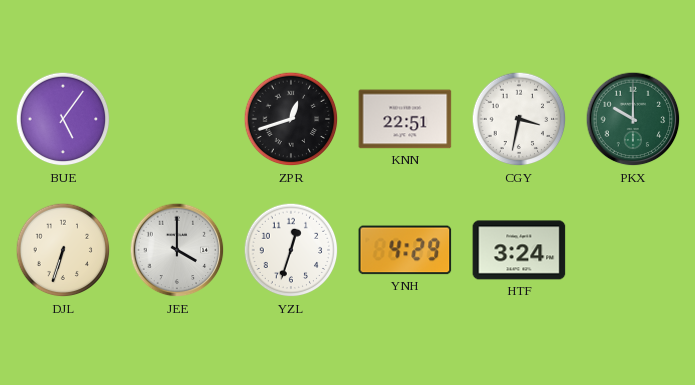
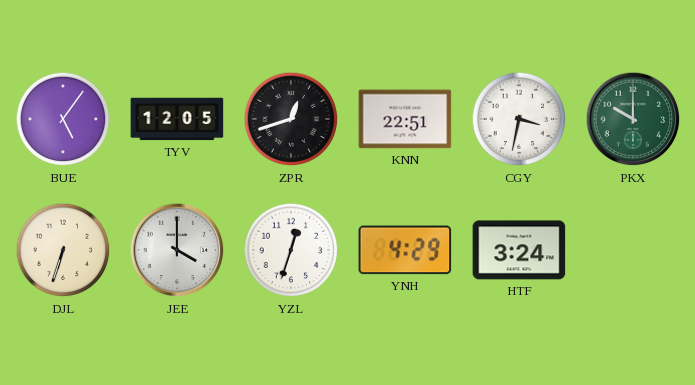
TYV: none -> 12:05 (177, 119)
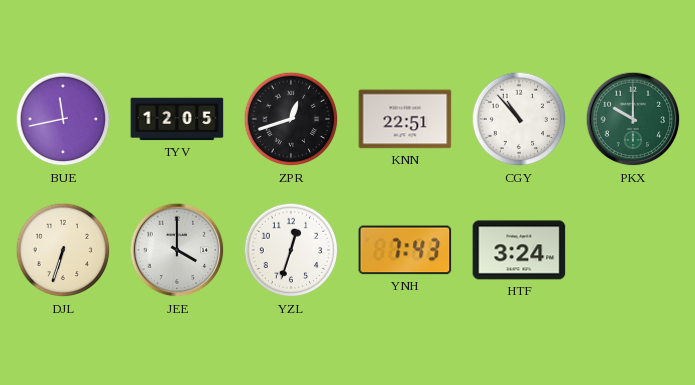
BUE: 5:06 -> 11:43 (63, 119)
CGY: 3:32 -> 10:53 (519, 119)
YNH: 4:29 -> 7:43 (405, 250)
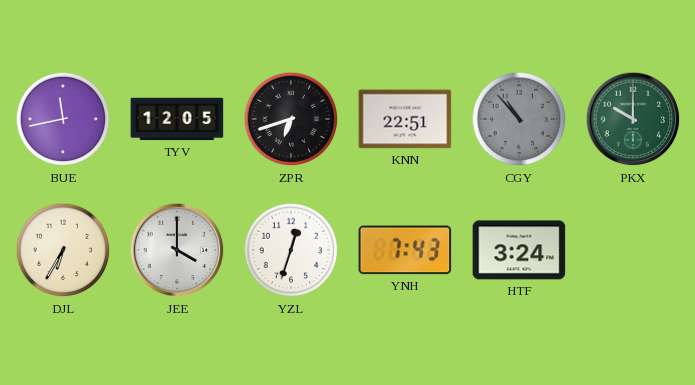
ZPR: 12:42 -> 6:42 (291, 119)
CGY dial: white -> grey (519, 119)
DJL: 6:33 -> 6:35 (63, 250)
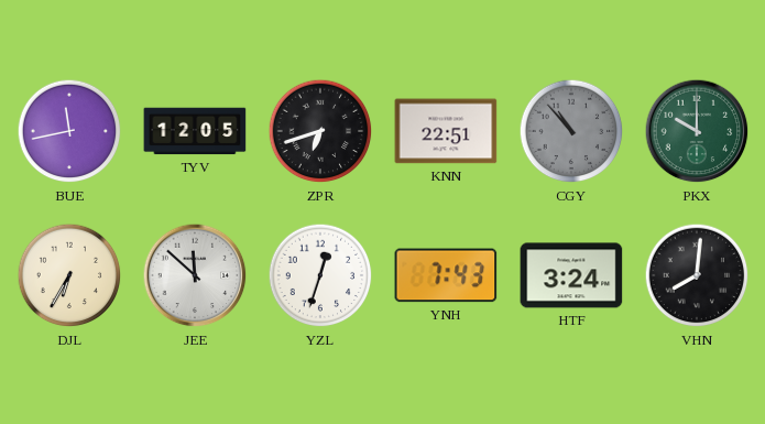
JEE: 4:00 -> 11:52 (195, 275)
VHN: none -> 8:01 (697, 275)
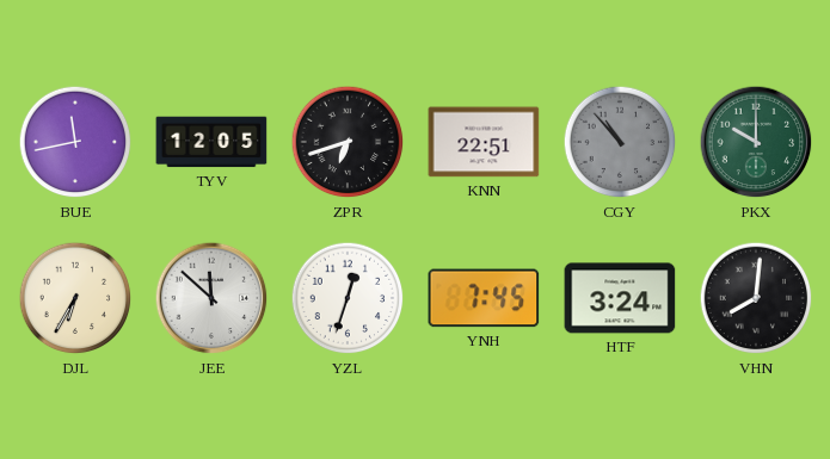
YNH: 7:43 -> 7:45 (484, 298)
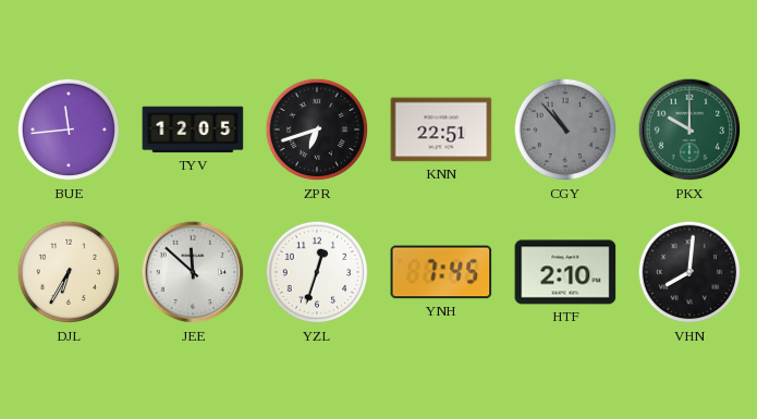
BUE: 11:43 -> 11:44 (69, 130)
HTF: 3:24 -> 2:10 (565, 272)
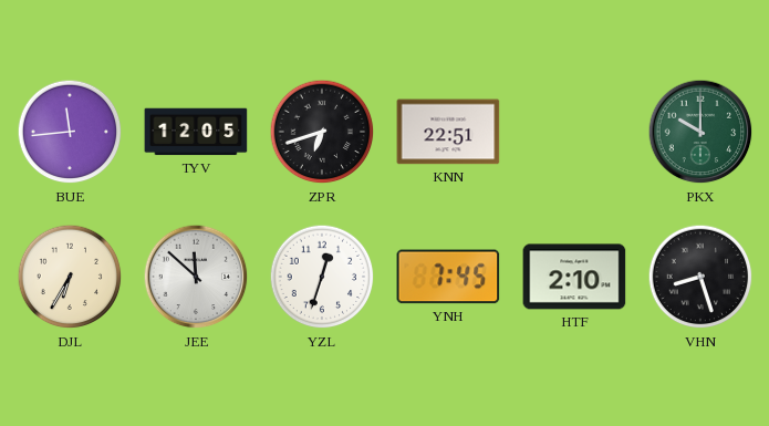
CGY: 10:53 -> none (565, 130)
VHN: 8:01 -> 8:27 (700, 277)
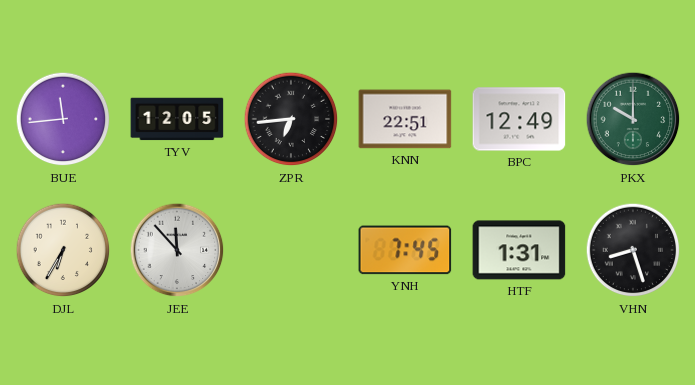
ZPR: 6:42 -> 6:44 (291, 119)
BPC: none -> 12:49 (519, 119)
JEE: 11:52 -> 11:53 (177, 250)
YZL: 12:33 -> none (322, 277)
HTF: 2:10 -> 1:31 (519, 250)
